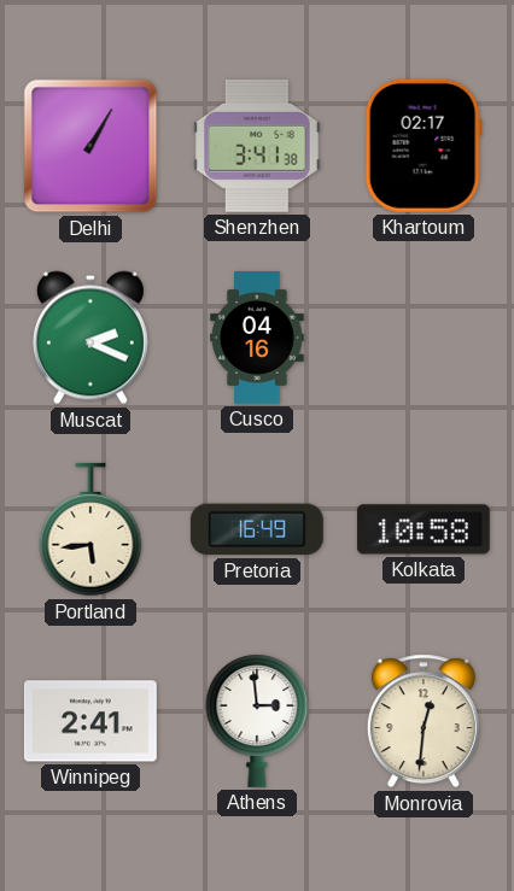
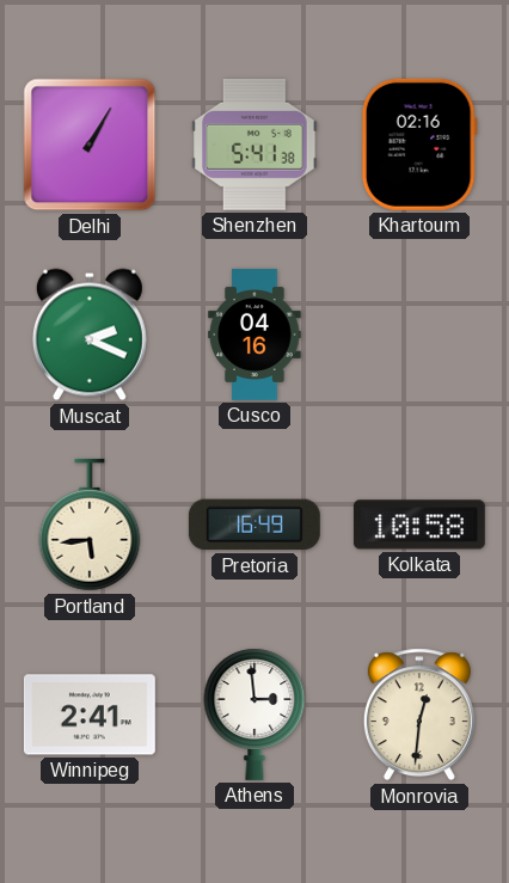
Shenzhen: 3:41 -> 5:41 (254, 145)
Khartoum: 02:17 -> 02:16 (419, 145)
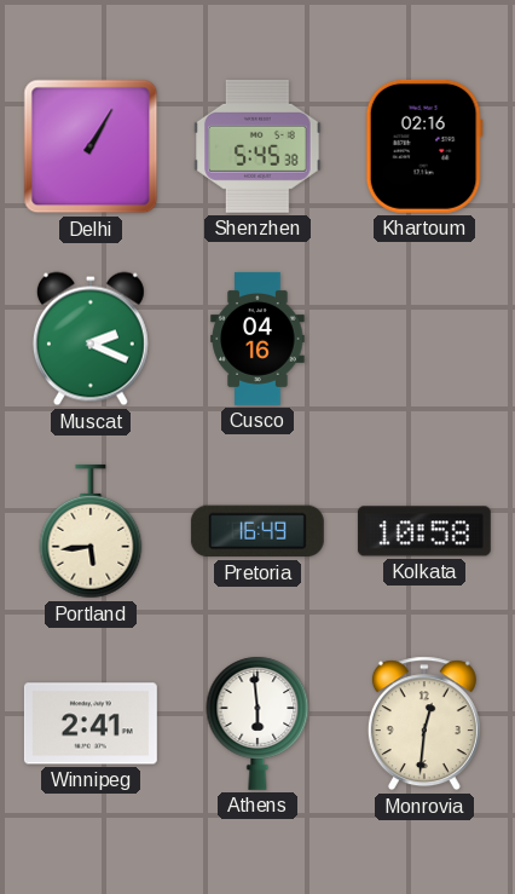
Shenzhen: 5:41 -> 5:45 (257, 146)
Athens: 2:59 -> 5:59 (257, 723)
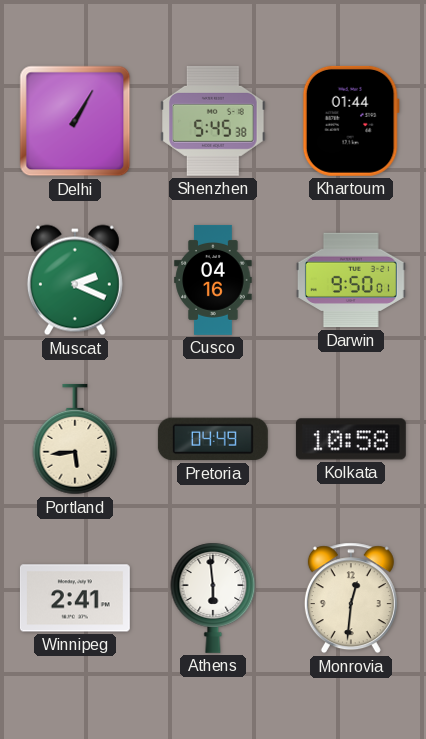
Khartoum: 02:16 -> 01:44 (351, 121)
Darwin: none -> 9:50 (351, 280)
Pretoria: 16:49 -> 04:49 (213, 439)
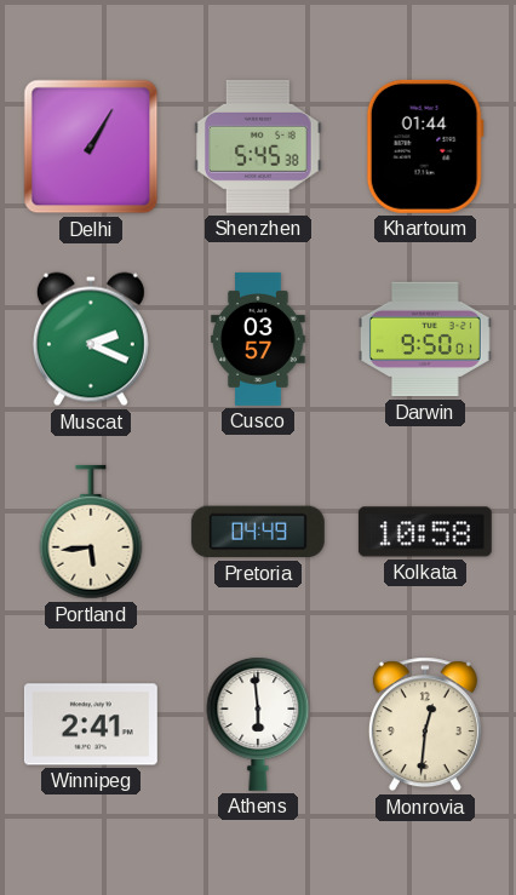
Cusco: 04:16 -> 03:57 (258, 339)
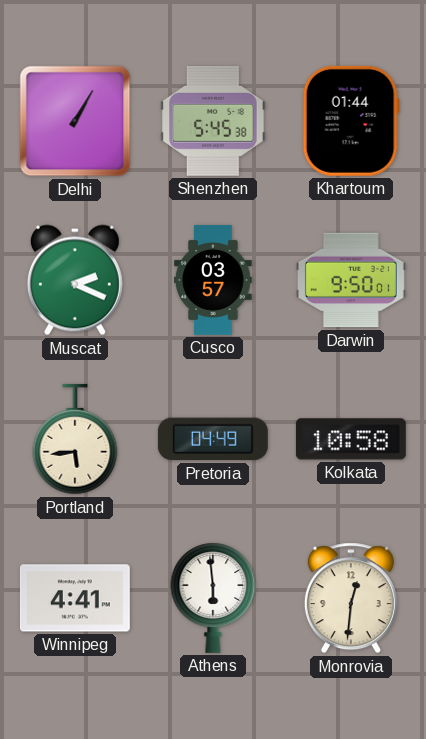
Winnipeg: 2:41 -> 4:41 (75, 598)
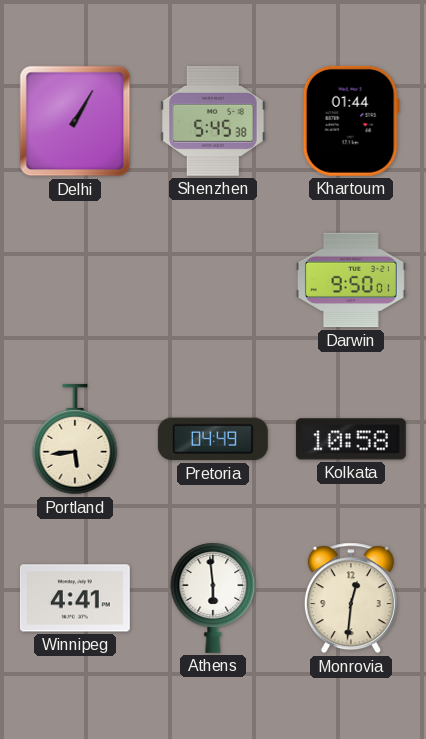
Muscat: 2:19 -> none (75, 280)
Cusco: 03:57 -> none (213, 280)
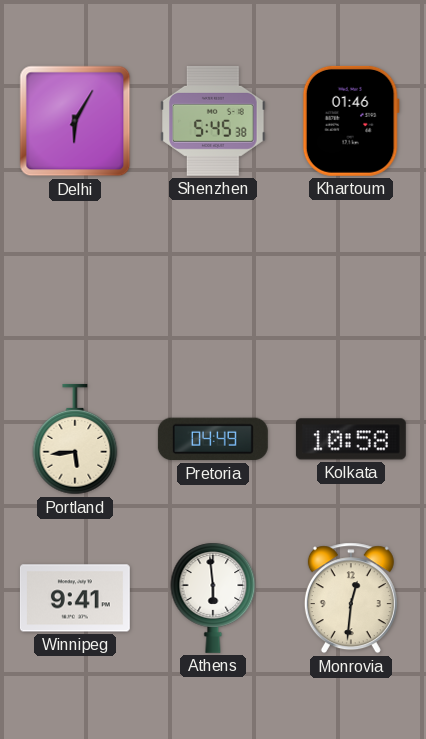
Delhi: 1:05 -> 6:05 (75, 121)
Khartoum: 01:44 -> 01:46 (351, 121)
Darwin: 9:50 -> none (351, 280)
Winnipeg: 4:41 -> 9:41 (75, 598)
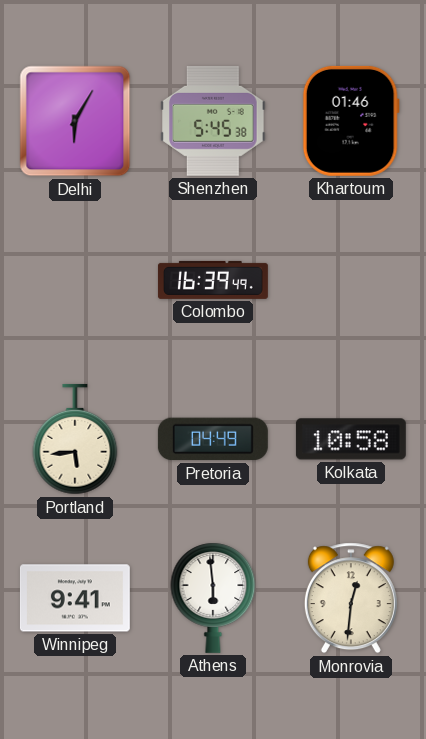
Colombo: none -> 16:39 (213, 280)
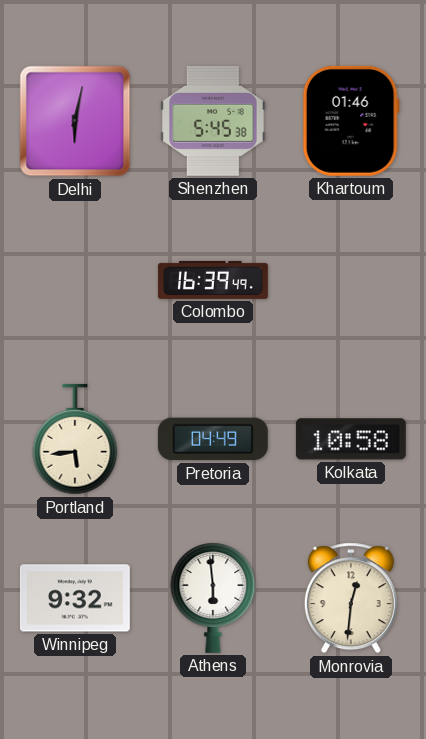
Delhi: 6:05 -> 6:02 (75, 121)
Winnipeg: 9:41 -> 9:32 (75, 598)
